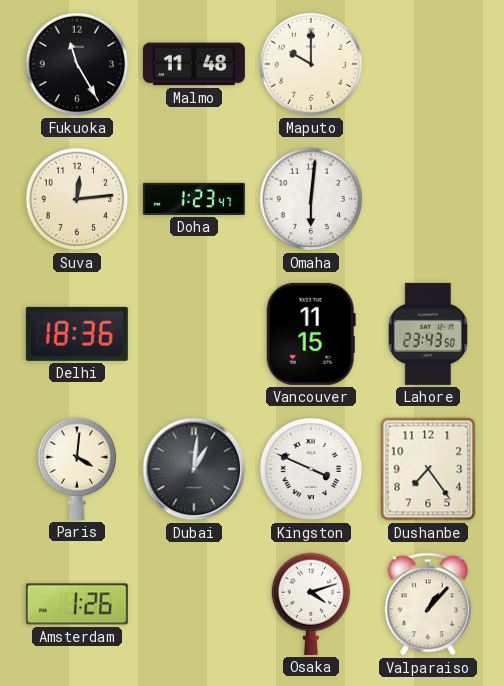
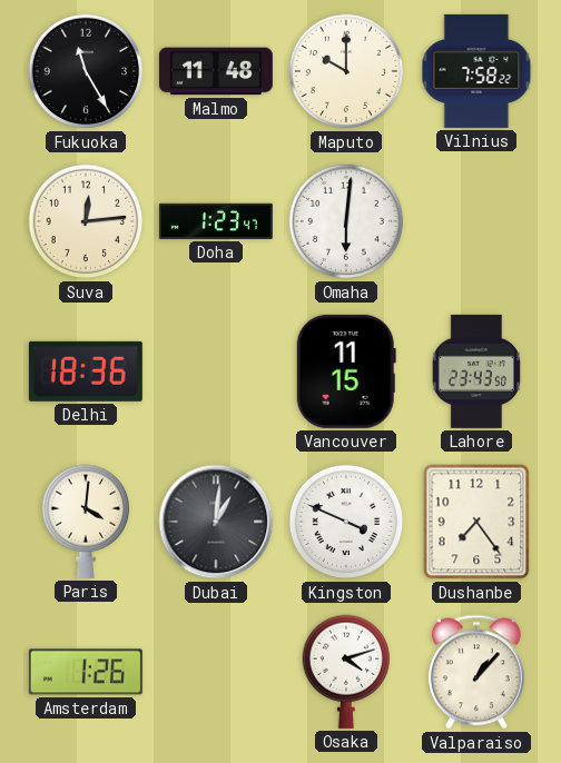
Vilnius: none -> 7:58 (476, 71)
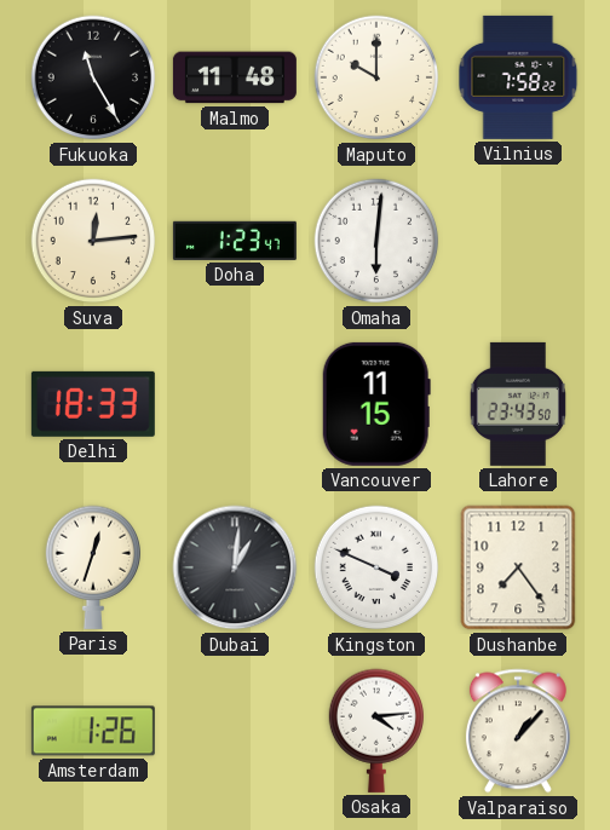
Delhi: 18:36 -> 18:33 (93, 404)
Paris: 4:01 -> 12:33 (92, 567)
Osaka: 4:12 -> 4:14 (375, 731)
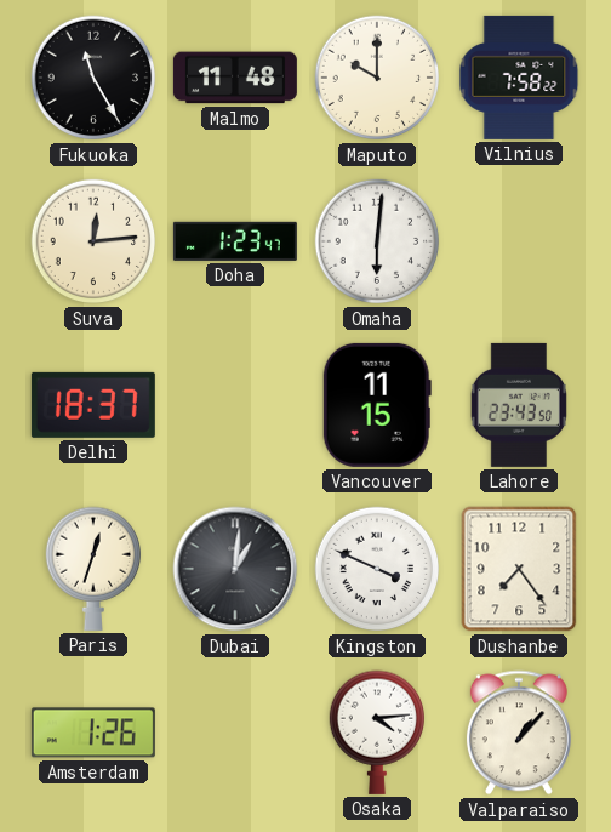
Delhi: 18:33 -> 18:37 (93, 405)
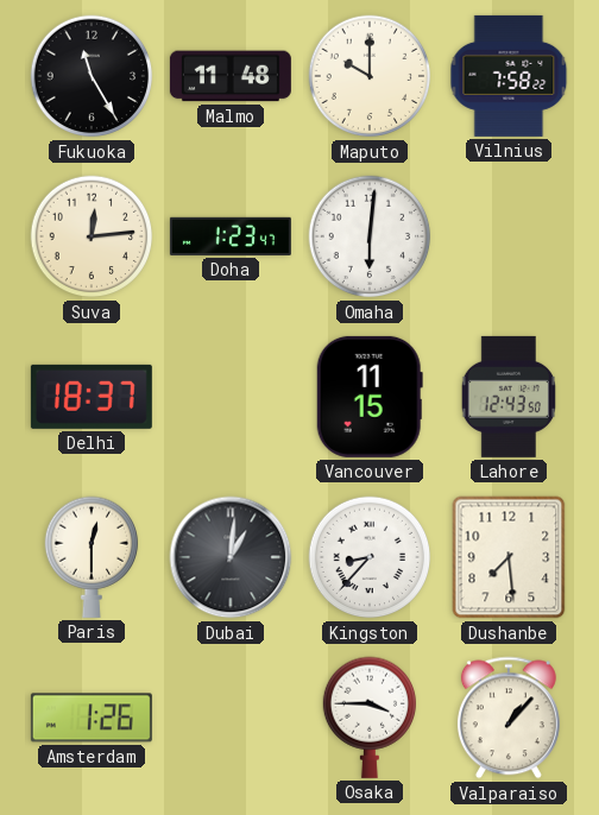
Lahore: 23:43 -> 12:43 (509, 397)
Paris: 12:33 -> 12:30 (90, 557)
Kingston: 3:49 -> 8:37 (370, 557)
Dushanbe: 7:24 -> 7:29 (509, 557)
Osaka: 4:14 -> 3:45 (368, 718)
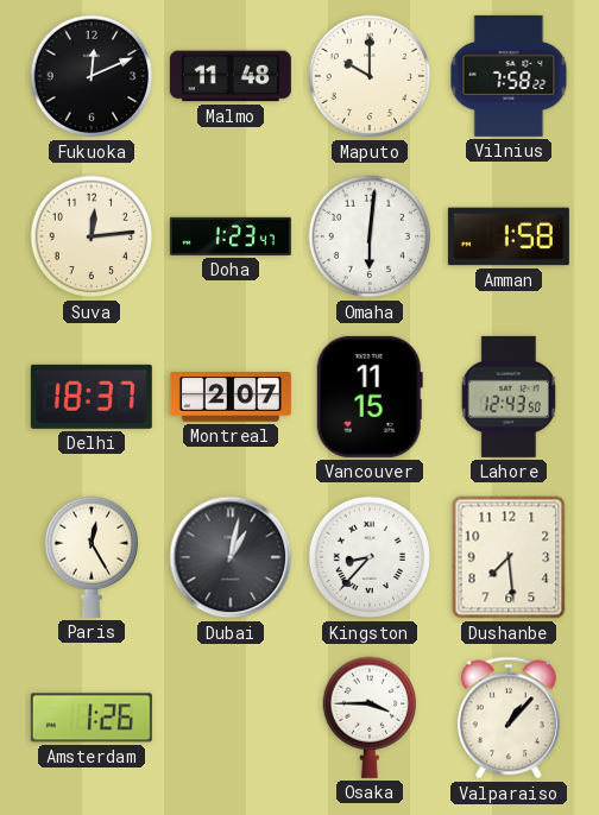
Fukuoka: 11:25 -> 12:11 (92, 76)
Amman: none -> 1:58 (509, 236)
Montreal: none -> 2:07 (231, 398)
Paris: 12:30 -> 12:25 (90, 557)
Dubai: 1:01 -> 1:02 (231, 557)
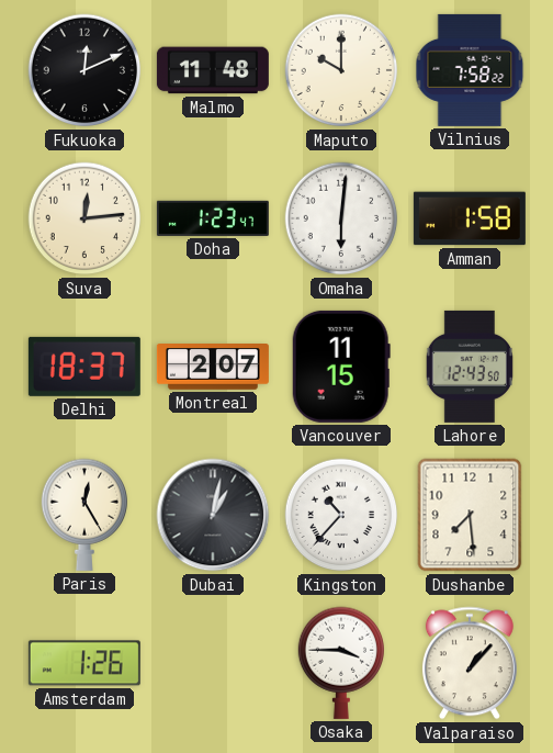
Kingston: 8:37 -> 10:37 (341, 515)
